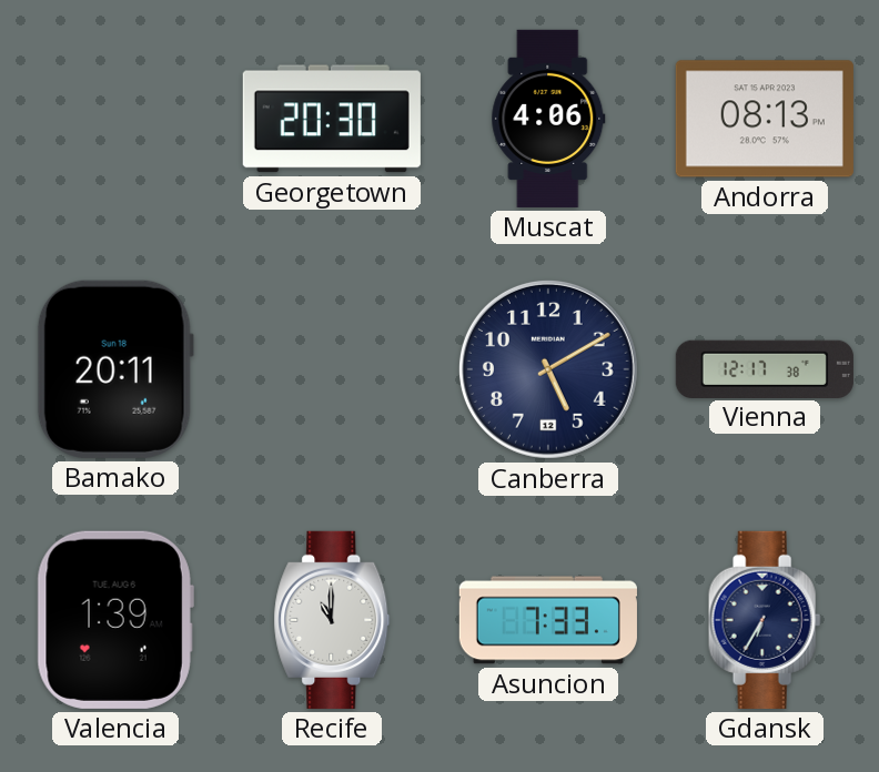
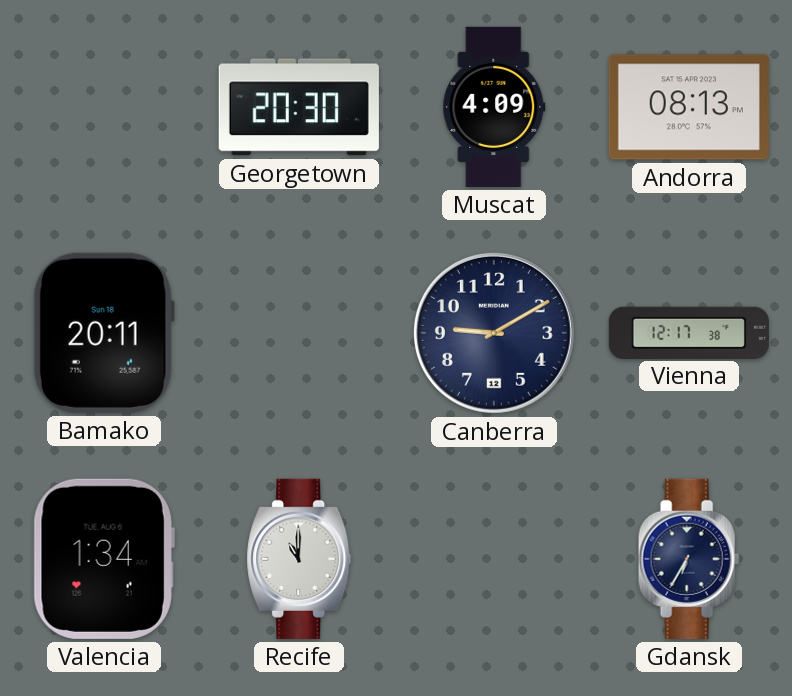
Muscat: 4:06 -> 4:09 (494, 107)
Canberra: 5:10 -> 9:10 (494, 333)
Valencia: 1:39 -> 1:34 (104, 559)
Asuncion: 7:33 -> none (548, 620)
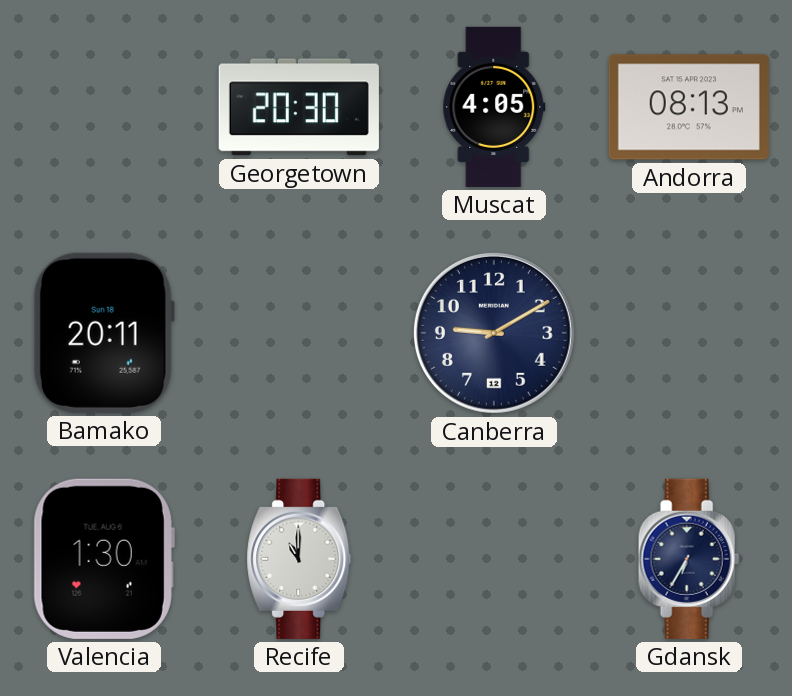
Muscat: 4:09 -> 4:05 (494, 107)
Vienna: 12:17 -> none (689, 332)
Valencia: 1:34 -> 1:30 (104, 559)
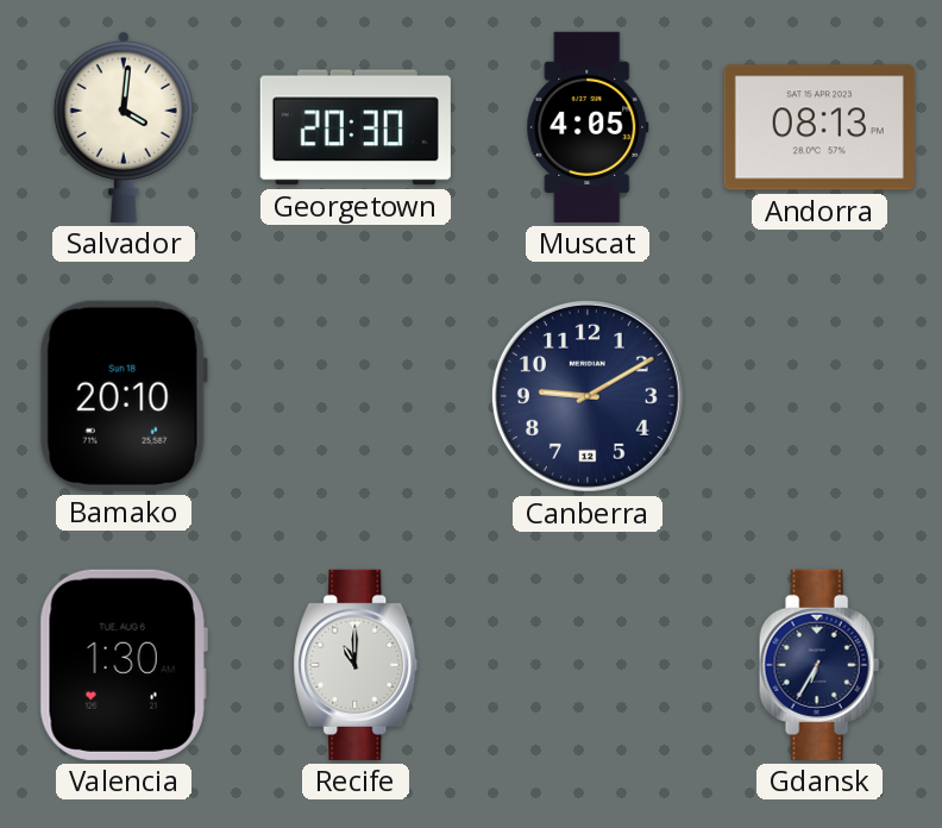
Salvador: none -> 4:01 (124, 126)
Bamako: 20:11 -> 20:10 (124, 396)
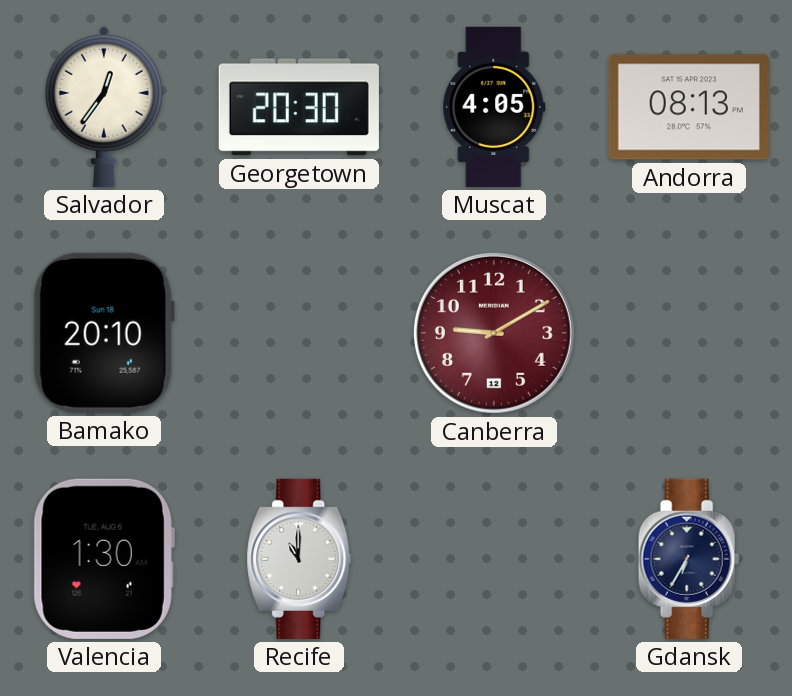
Salvador: 4:01 -> 12:36 (104, 106)
Canberra dial: navy -> burgundy (494, 333)
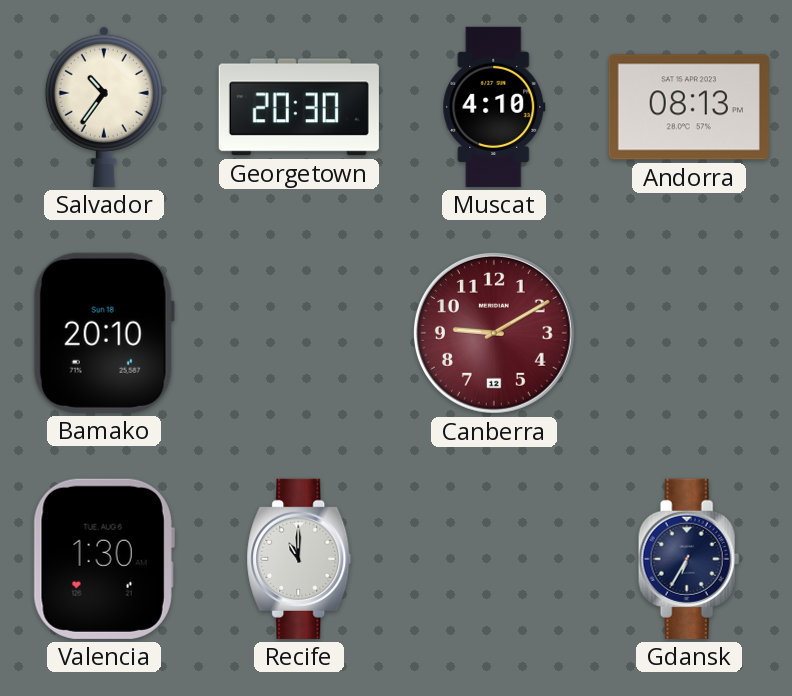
Salvador: 12:36 -> 10:36 (104, 106)
Muscat: 4:05 -> 4:10 (494, 107)
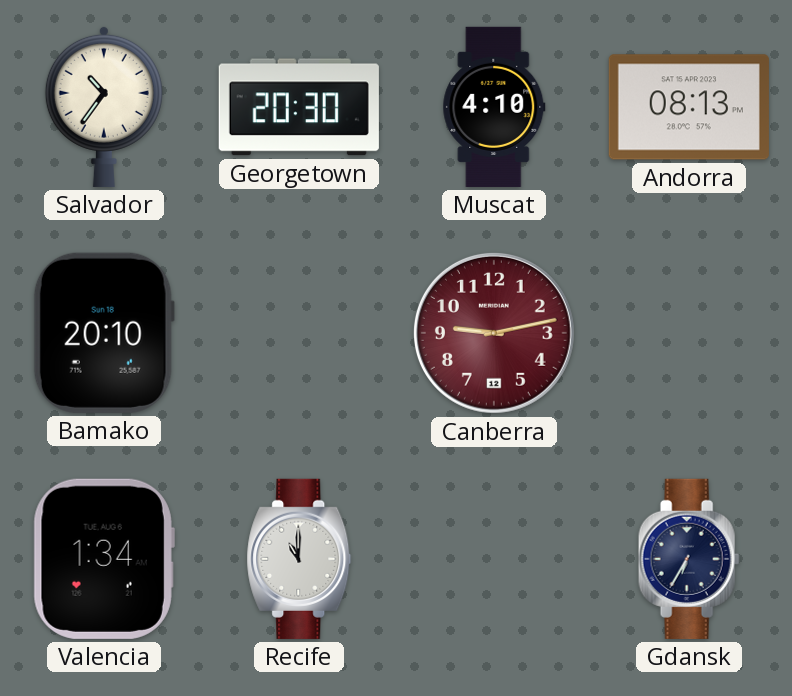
Canberra: 9:10 -> 9:13 (494, 333)
Valencia: 1:30 -> 1:34 (104, 559)
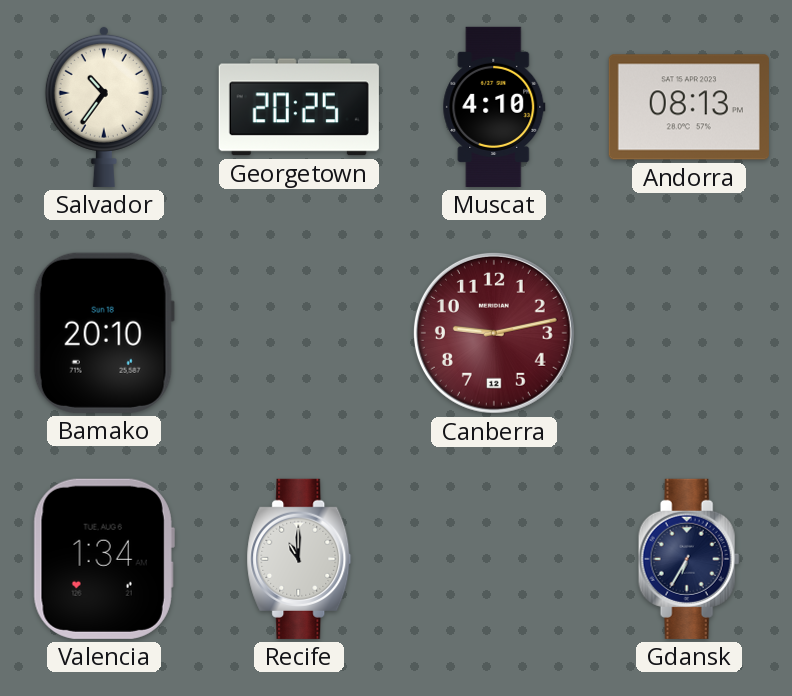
Georgetown: 20:30 -> 20:25 (299, 107)
